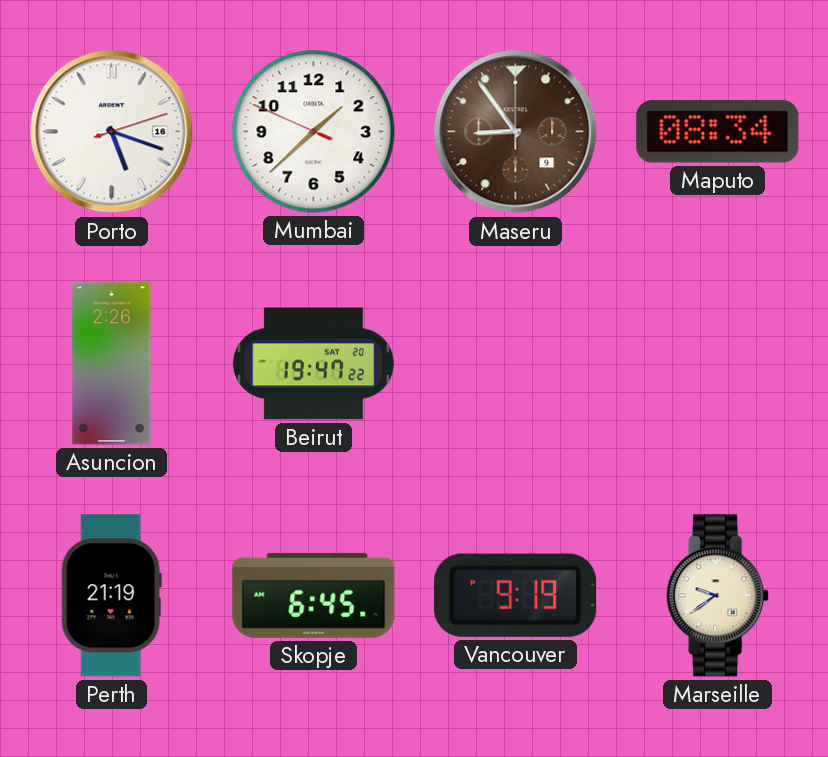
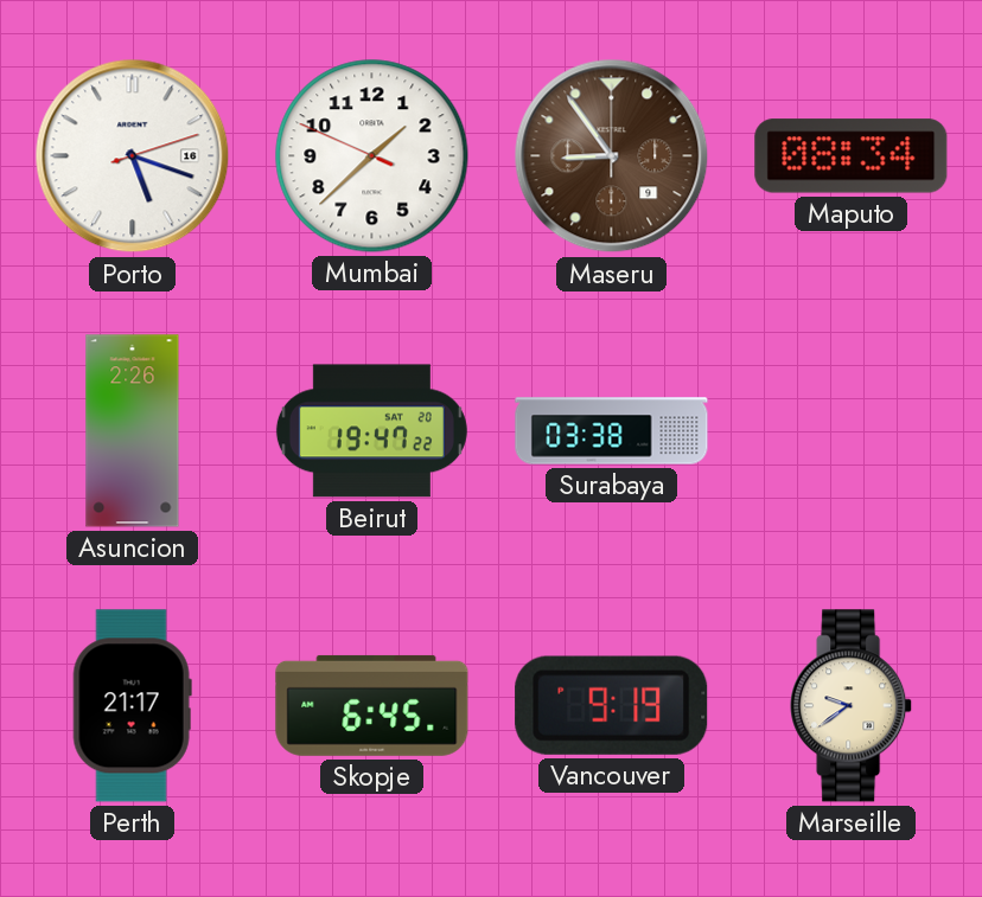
Surabaya: none -> 03:38 (612, 431)
Perth: 21:19 -> 21:17 (132, 706)
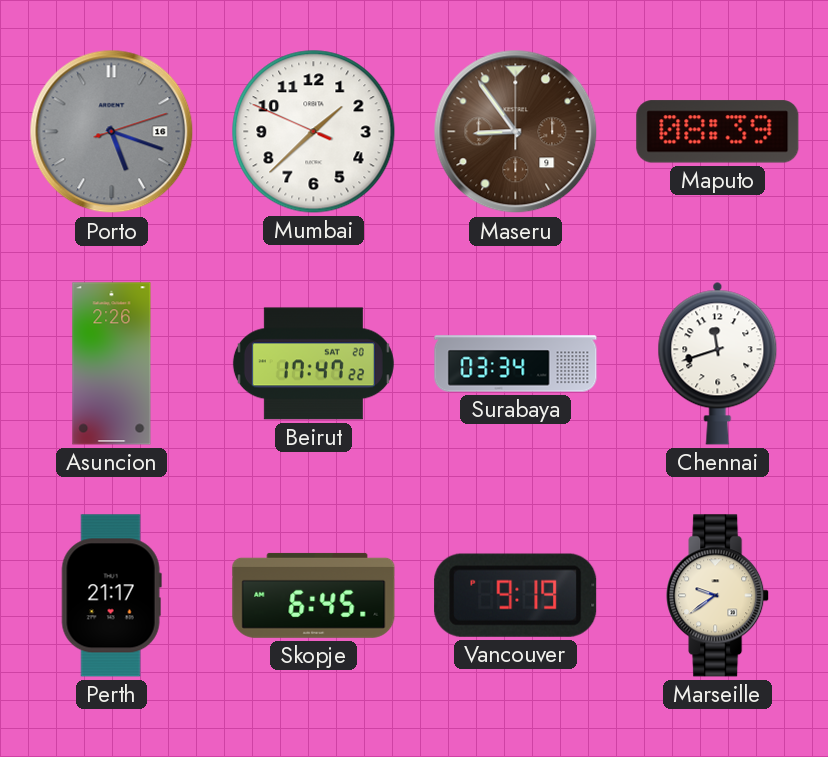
Porto dial: white -> grey (112, 132)
Maputo: 08:34 -> 08:39 (718, 132)
Beirut: 19:47 -> 17:47 (313, 364)
Surabaya: 03:38 -> 03:34 (516, 364)
Chennai: none -> 11:42 (718, 363)
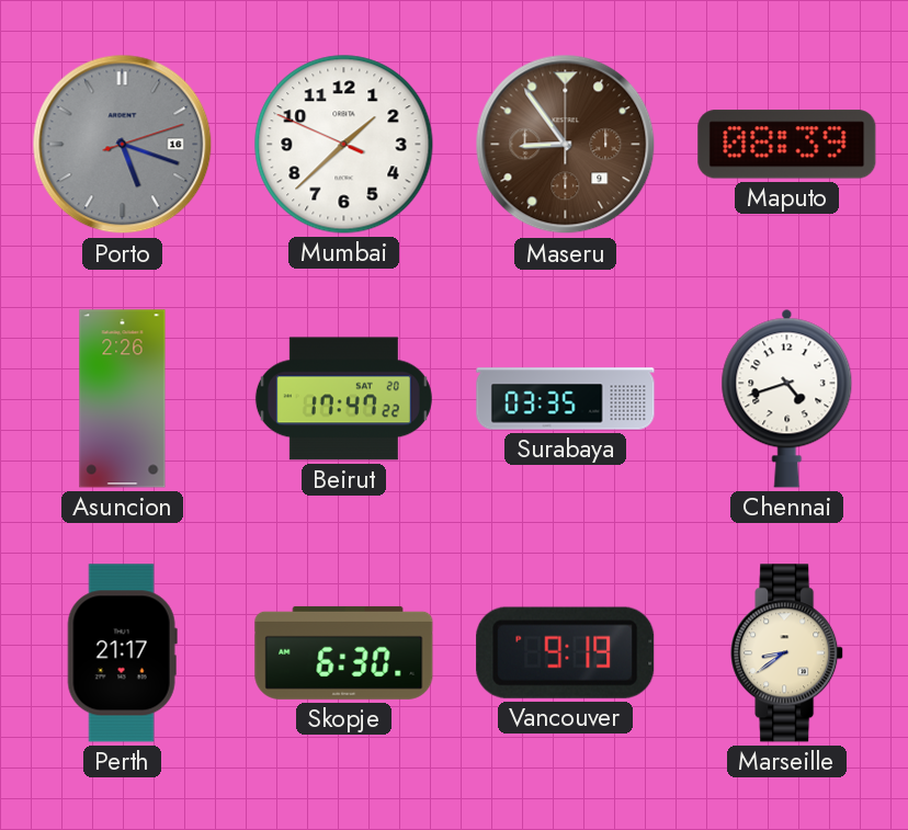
Surabaya: 03:34 -> 03:35 (566, 399)
Chennai: 11:42 -> 4:42 (787, 398)
Skopje: 6:45 -> 6:30 (344, 652)
Marseille: 9:39 -> 8:39 (787, 653)
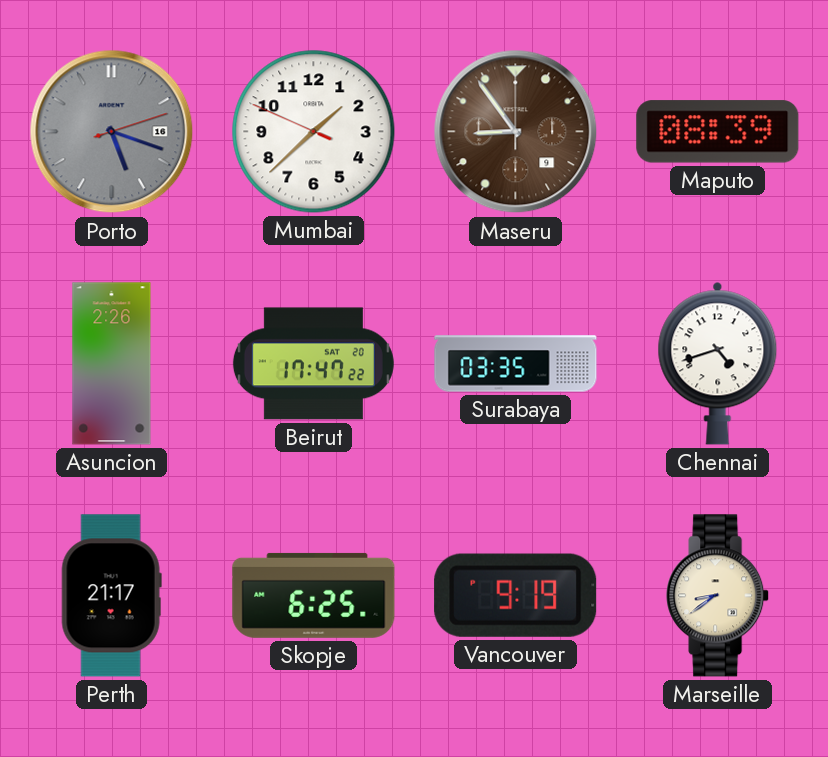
Skopje: 6:30 -> 6:25 (314, 595)
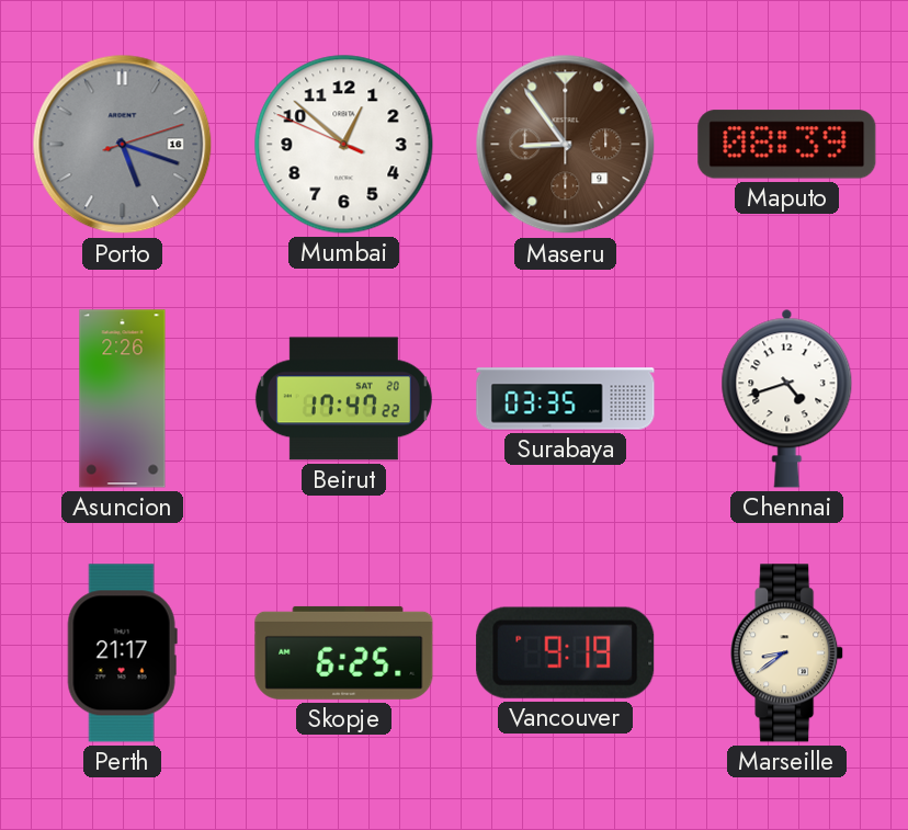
Mumbai: 1:37 -> 12:51 (344, 145)
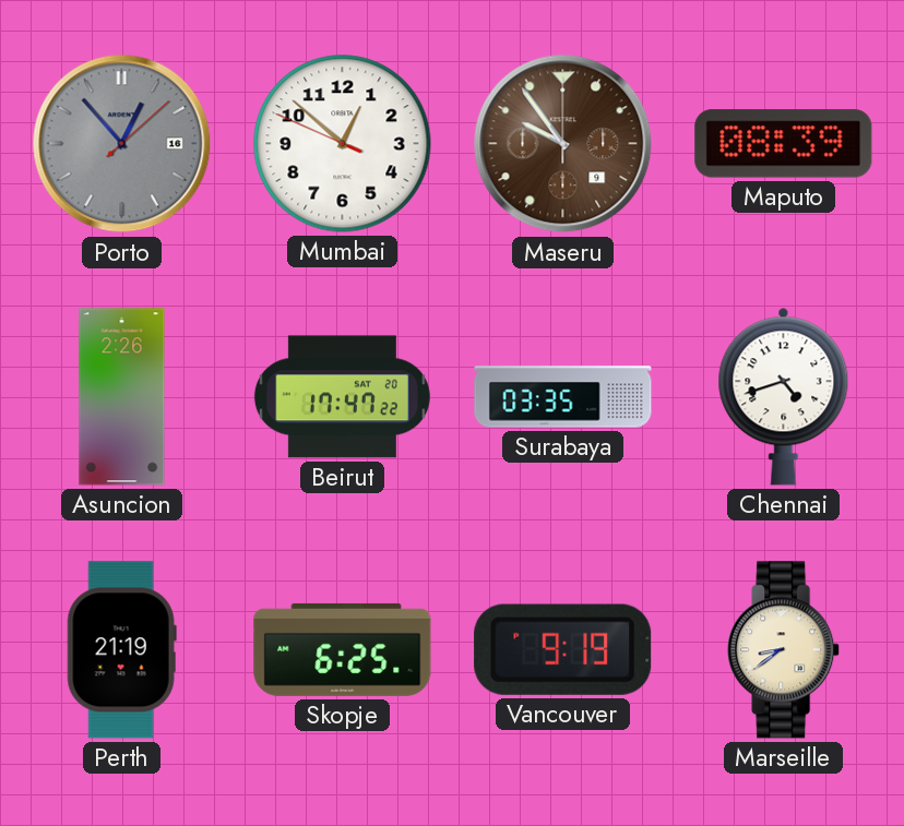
Porto: 5:18 -> 12:53 (122, 144)
Maseru: 8:54 -> 9:54 (563, 144)
Perth: 21:17 -> 21:19 (121, 650)
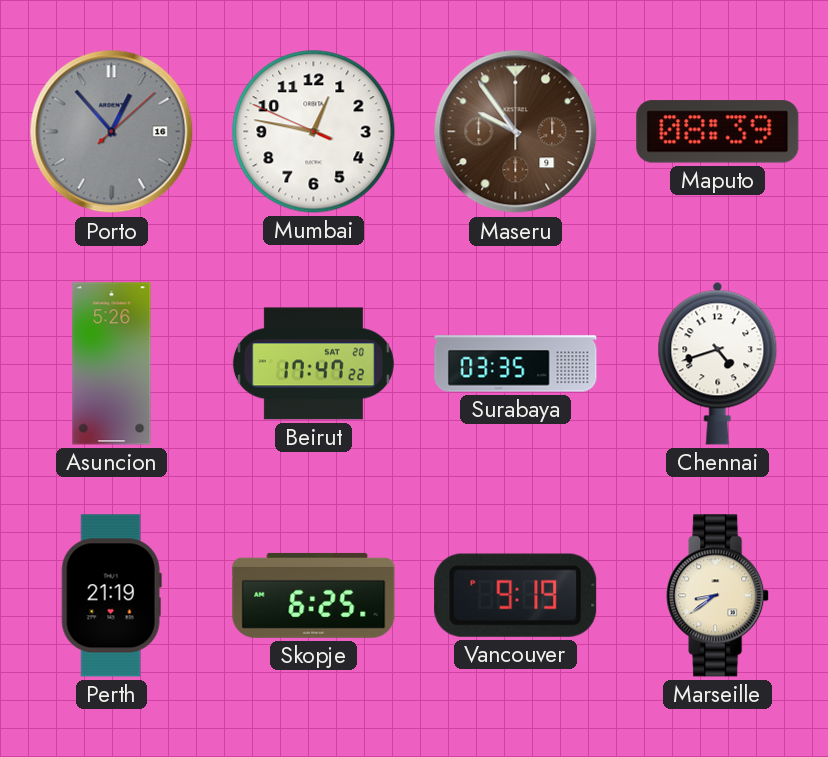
Mumbai: 12:51 -> 12:46 (314, 132)
Asuncion: 2:26 -> 5:26 (112, 364)
